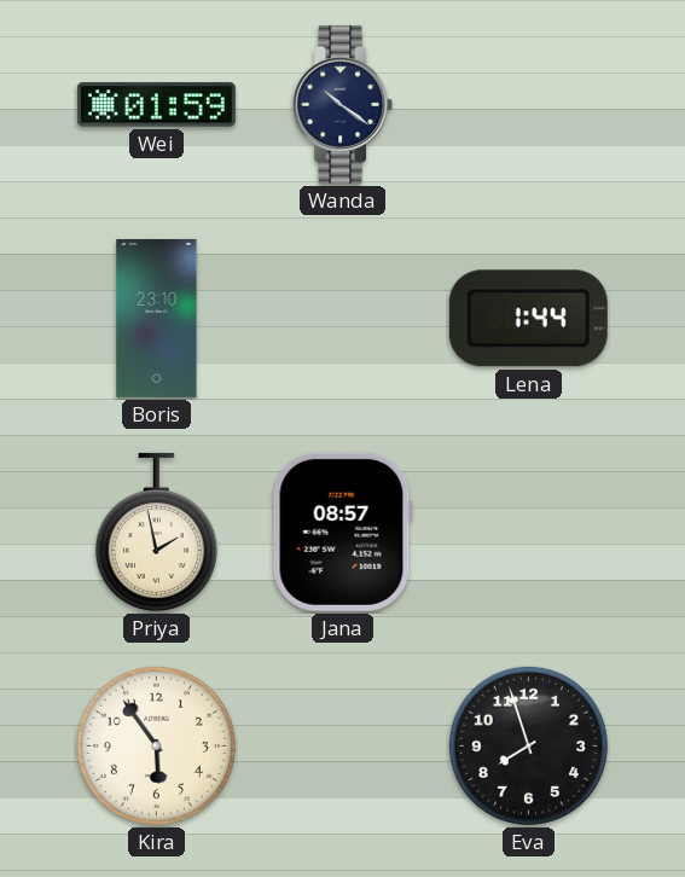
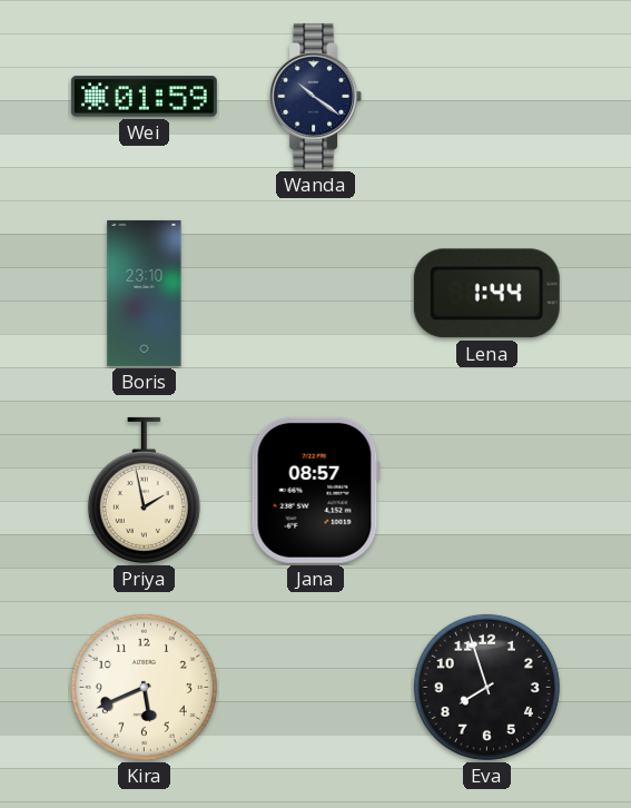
Kira: 5:54 -> 5:41 (144, 687)
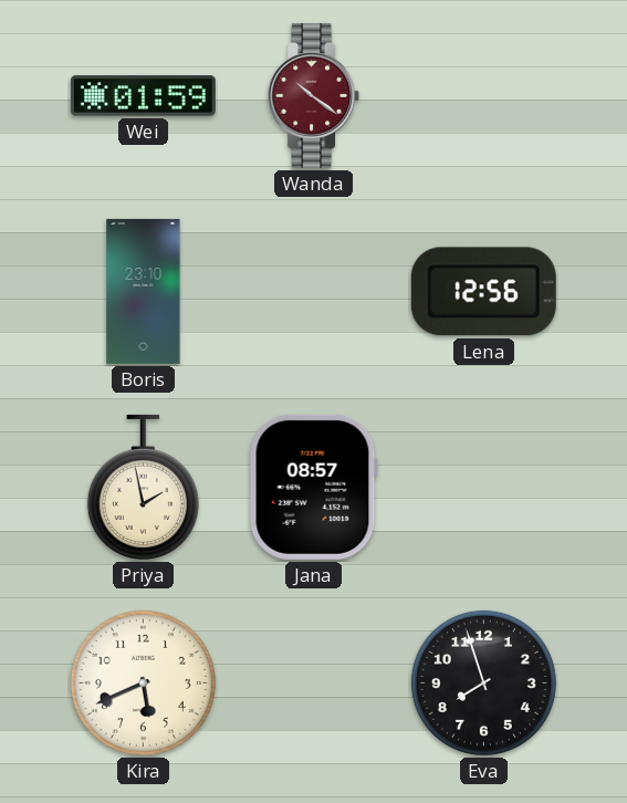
Wanda dial: navy -> burgundy (314, 95)
Lena: 1:44 -> 12:56 (483, 292)
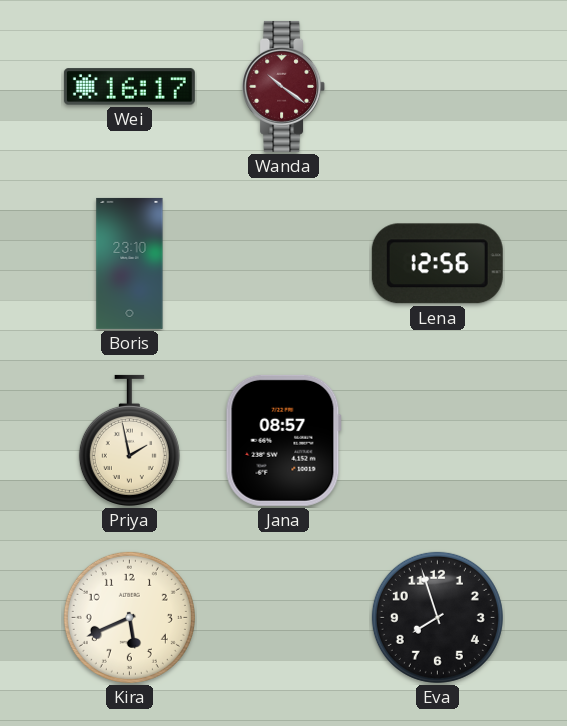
Wei: 01:59 -> 16:17 (129, 87)
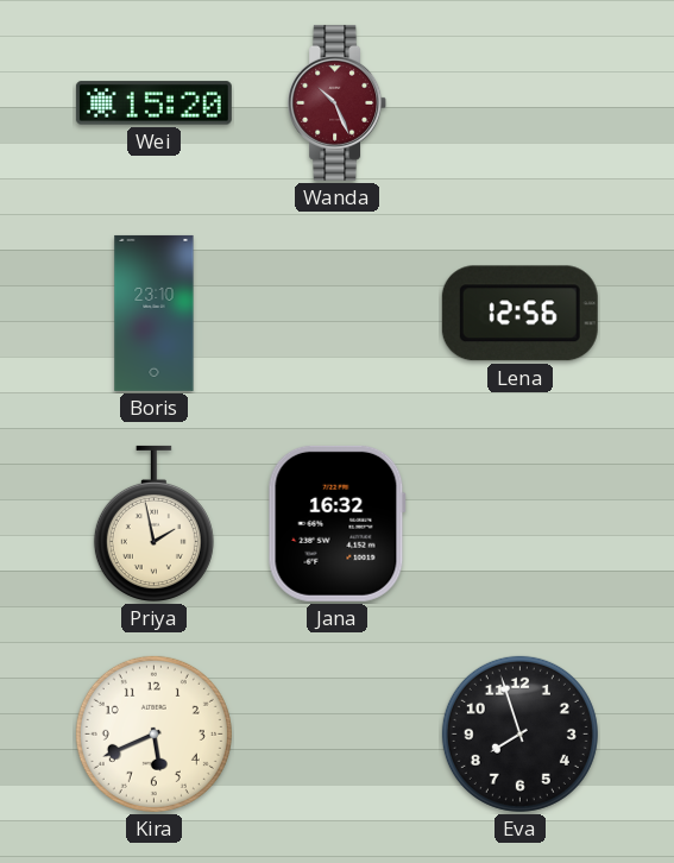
Wei: 16:17 -> 15:20 (153, 103)
Wanda: 10:21 -> 10:26 (338, 102)
Jana: 08:57 -> 16:32 (336, 523)
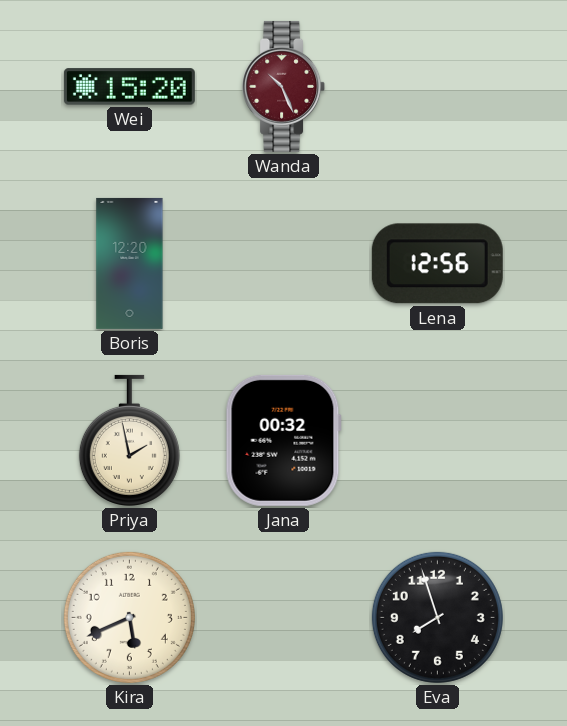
Boris: 23:10 -> 12:20 (130, 263)
Jana: 16:32 -> 00:32 (283, 440)
